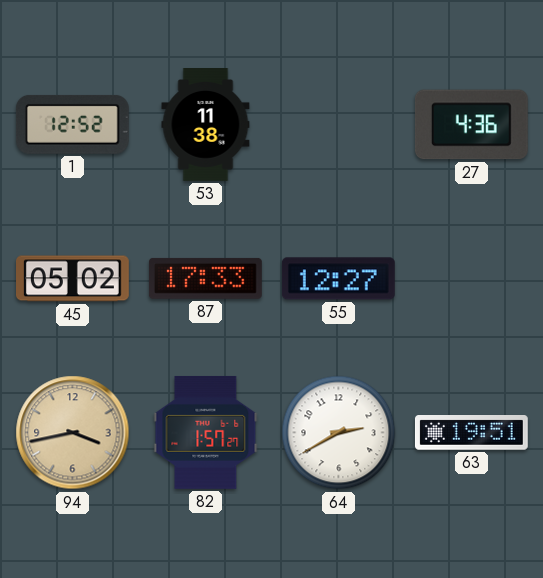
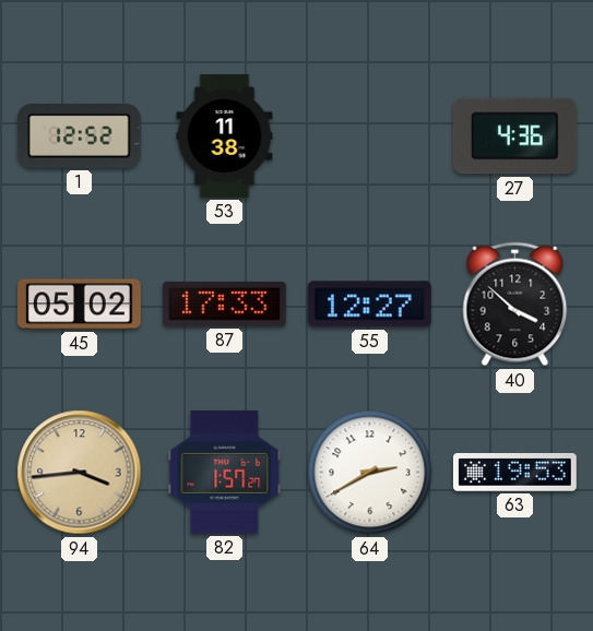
40: none -> 3:52 (515, 305)
94: 3:43 -> 3:44 (80, 473)
63: 19:51 -> 19:53 (514, 473)
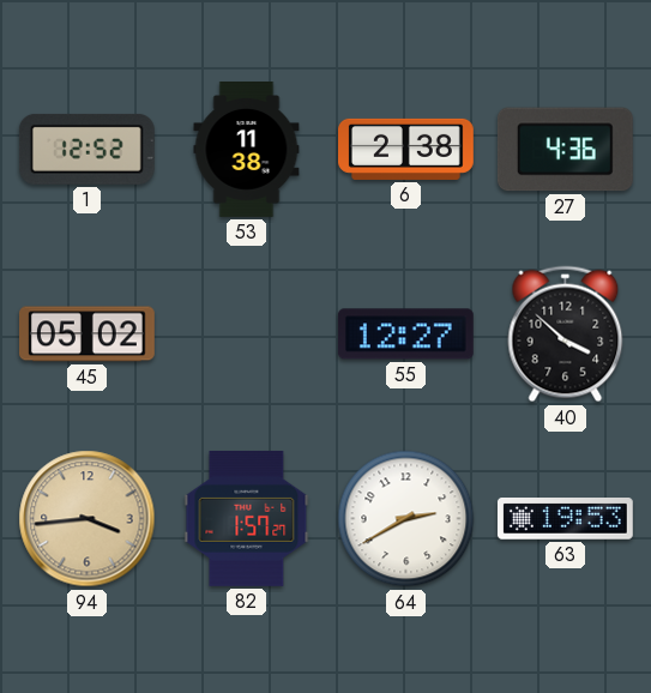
6: none -> 2:38 (406, 149)
87: 17:33 -> none (224, 303)
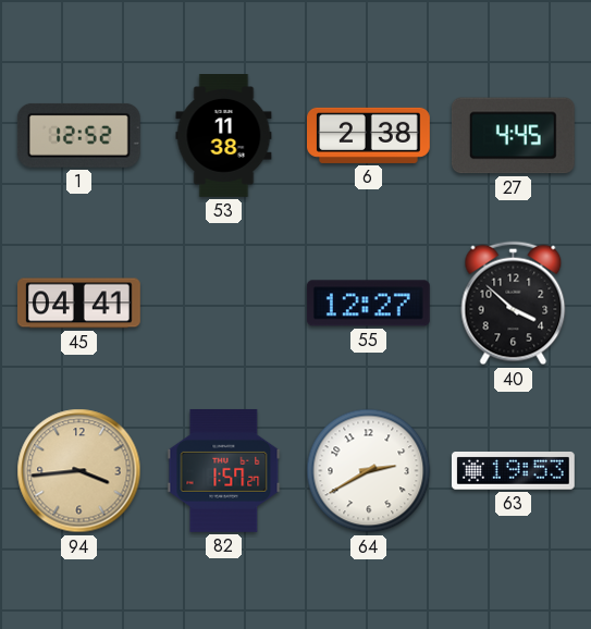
27: 4:36 -> 4:45 (513, 136)
45: 05:02 -> 04:41 (79, 304)
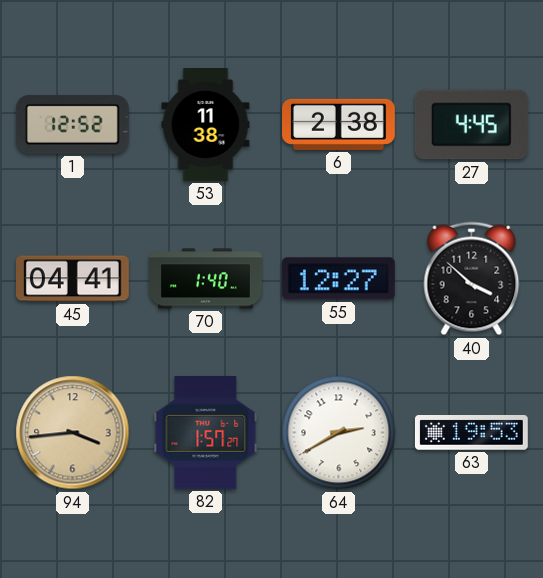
70: none -> 1:40 (206, 279)
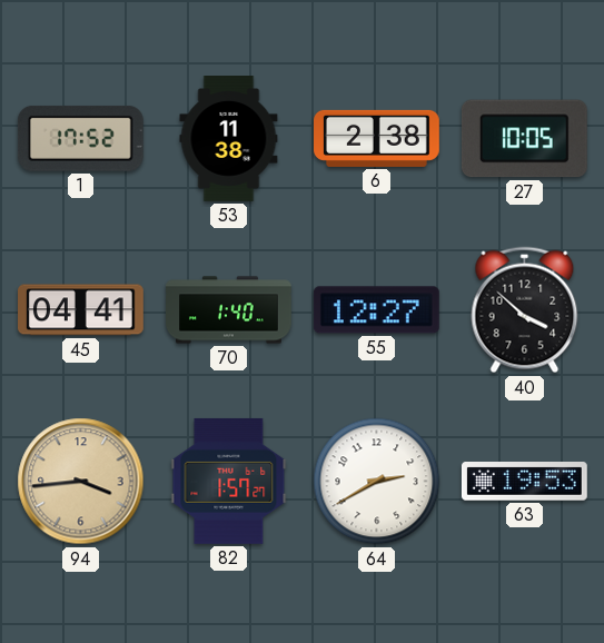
1: 12:52 -> 17:52 (80, 138)
27: 4:45 -> 10:05 (524, 139)
